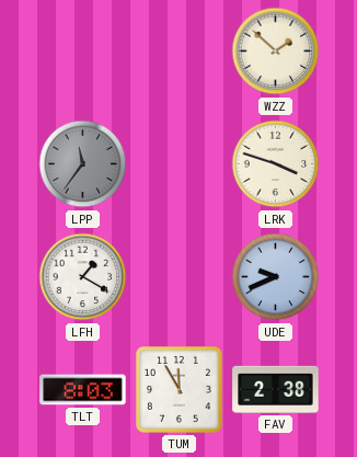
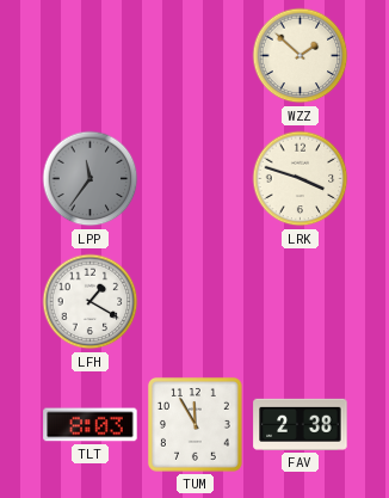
UDE: 9:41 -> none (276, 277)
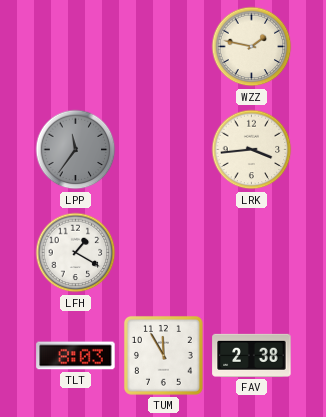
WZZ: 1:52 -> 1:47 (252, 47)
LRK: 3:48 -> 3:44 (252, 150)
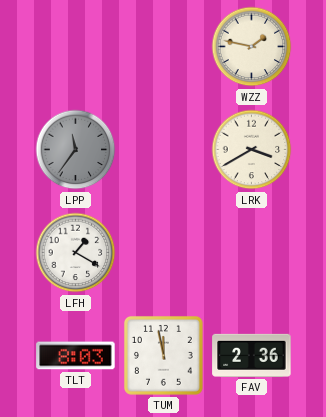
LRK: 3:44 -> 3:40 (252, 150)
TUM: 11:55 -> 11:58 (163, 355)
FAV: 2:38 -> 2:36 (252, 355)
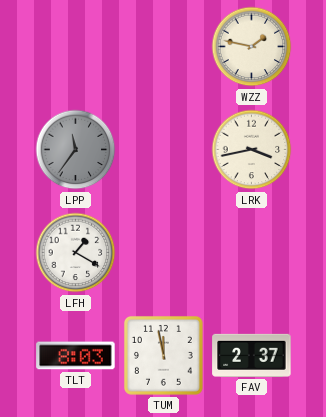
LRK: 3:40 -> 3:43 (252, 150)
FAV: 2:36 -> 2:37 (252, 355)
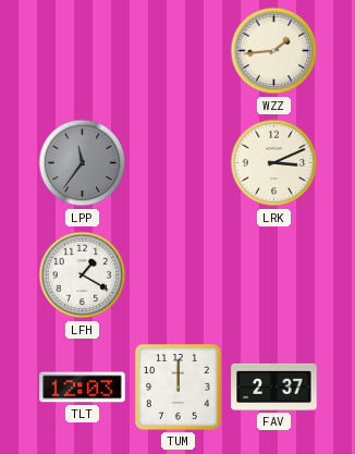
WZZ: 1:47 -> 1:44 (274, 51)
LRK: 3:43 -> 3:11 (274, 163)
TLT: 8:03 -> 12:03 (83, 388)
TUM: 11:58 -> 12:00 (177, 386)
